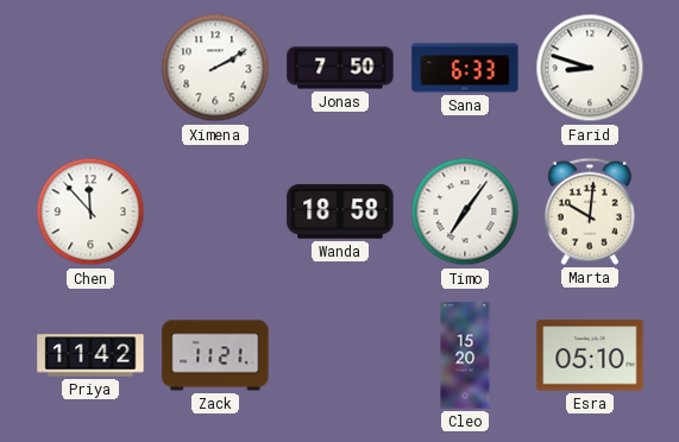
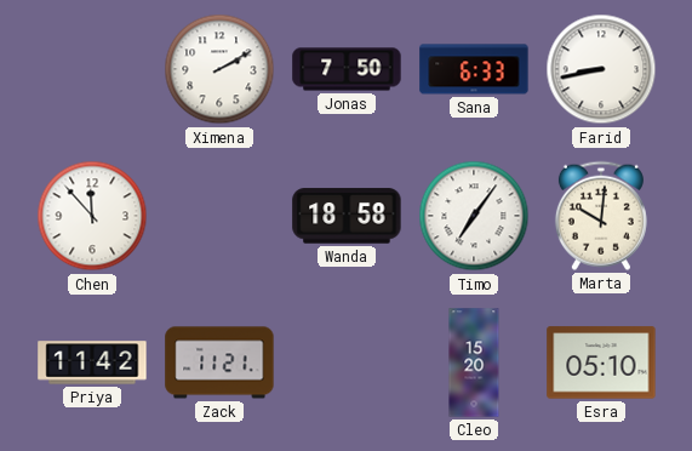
Farid: 8:48 -> 8:43 (601, 69)
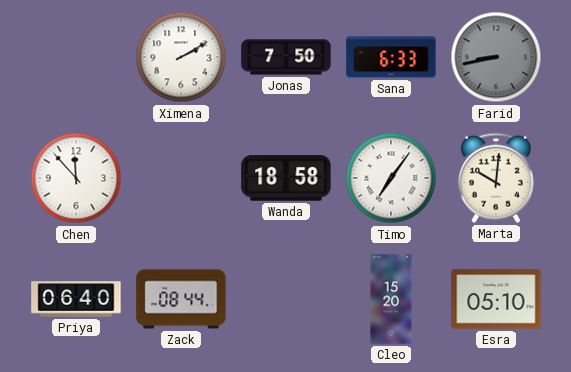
Farid dial: white -> grey (496, 57)
Priya: 11:42 -> 06:40 (76, 299)
Zack: 11:21 -> 08:44 (181, 299)
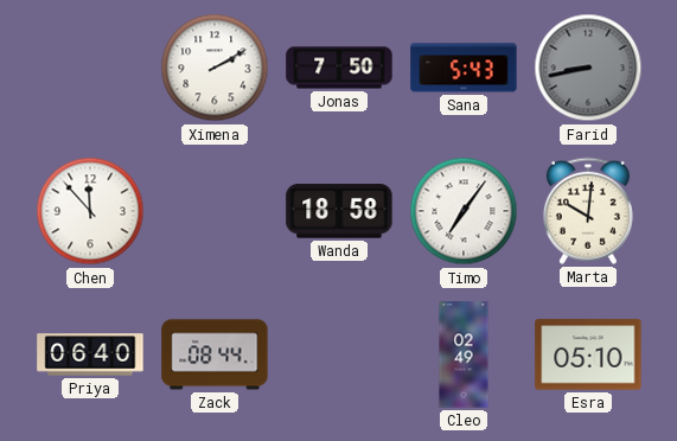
Sana: 6:33 -> 5:43 (464, 68)
Cleo: 15:20 -> 02:49 (464, 354)
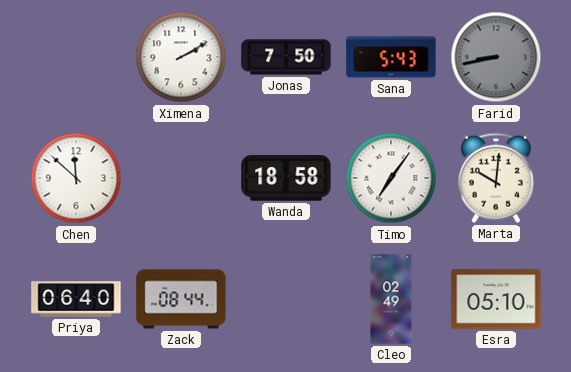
Chen: 11:53 -> 11:52 (76, 178)
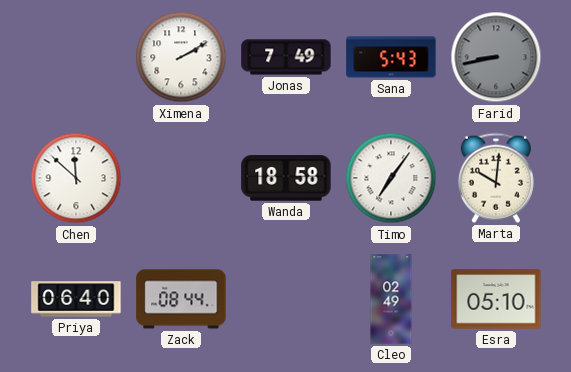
Jonas: 7:50 -> 7:49 (286, 57)
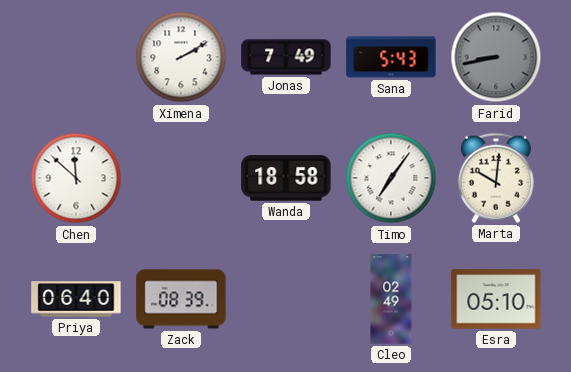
Zack: 08:44 -> 08:39 (181, 299)
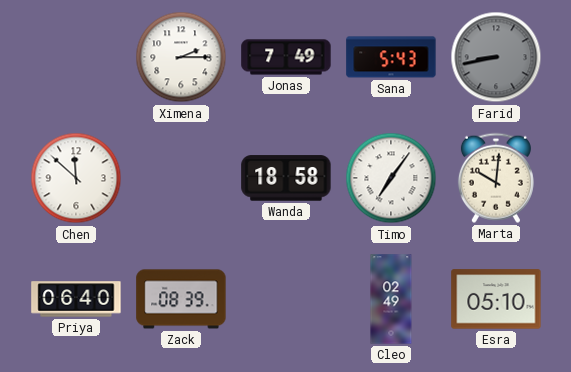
Ximena: 2:10 -> 2:15 (181, 57)
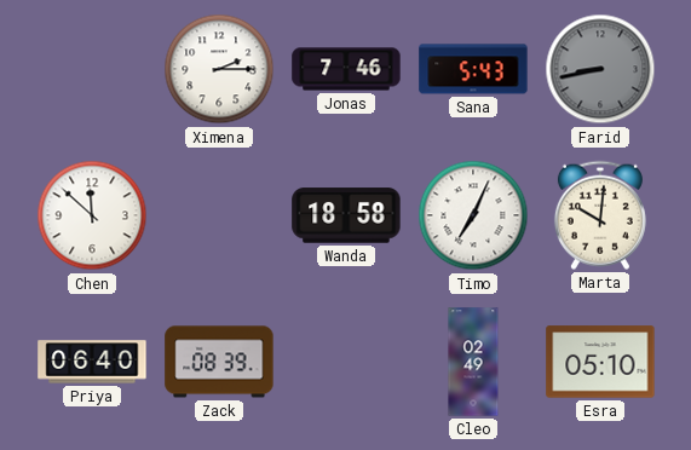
Jonas: 7:49 -> 7:46 (346, 69)
Timo: 7:06 -> 7:04 (473, 215)
